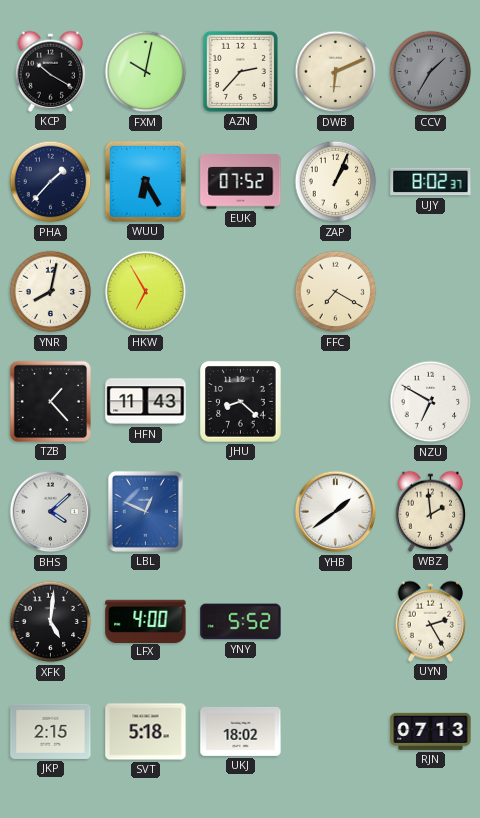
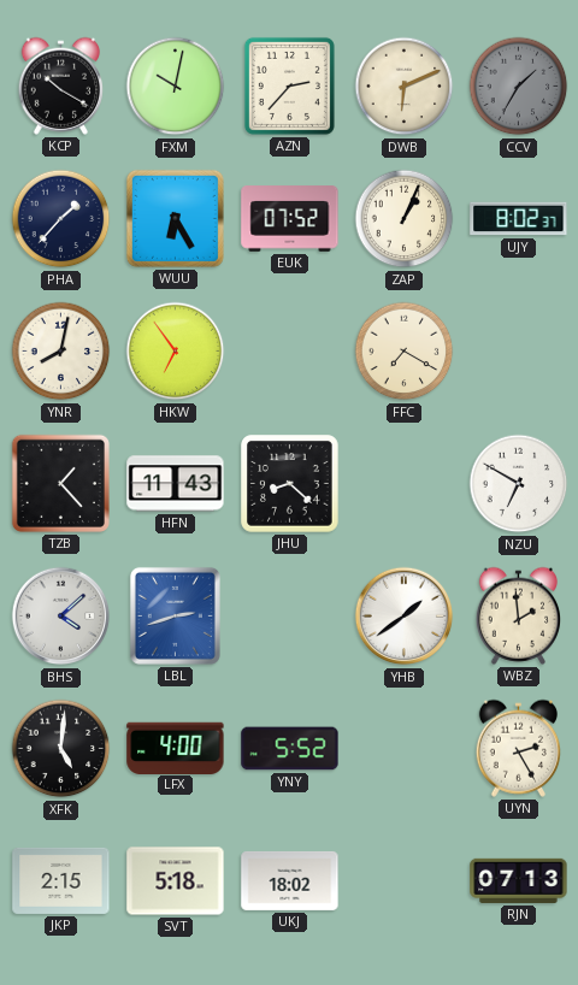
HKW: 6:55 -> 6:54 (176, 352)
LBL: 12:49 -> 2:42 (175, 615)
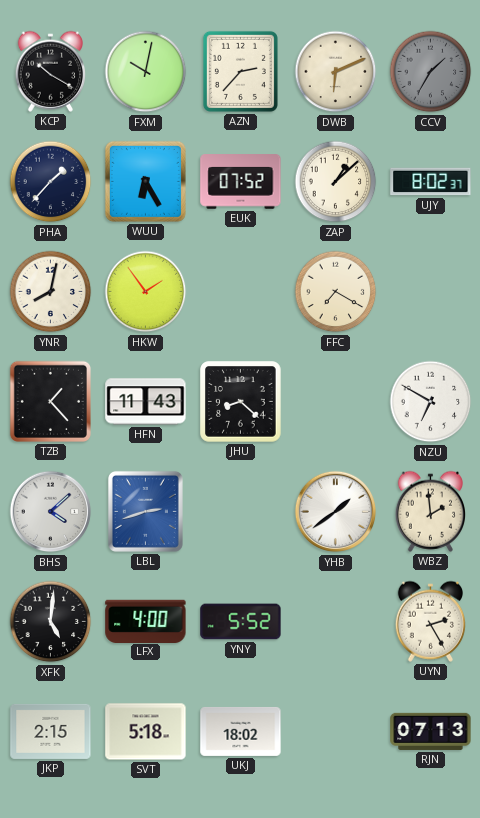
ZAP: 1:04 -> 1:08 (336, 182)
HKW: 6:54 -> 1:54 (146, 292)
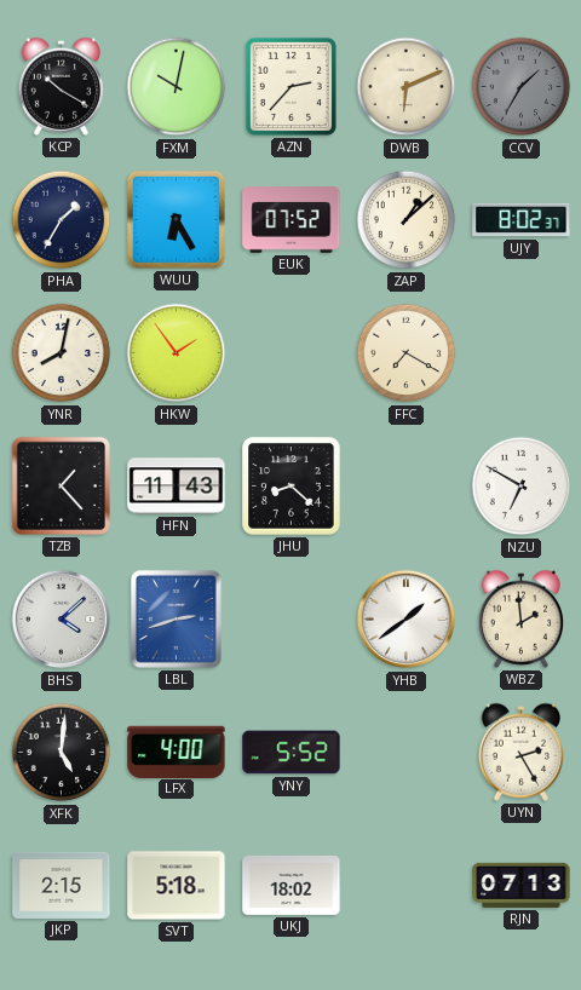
PHA: 1:37 -> 1:35 (62, 220)
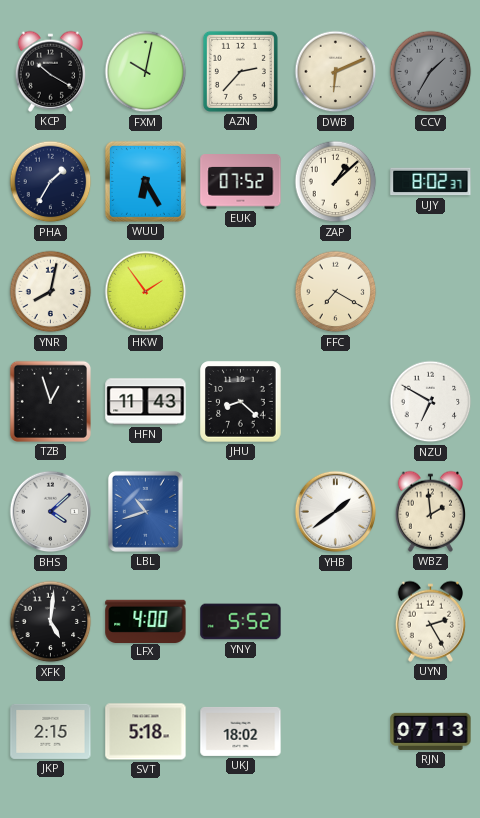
TZB: 1:23 -> 12:57 (50, 401)
LBL: 2:42 -> 10:42 (145, 511)
